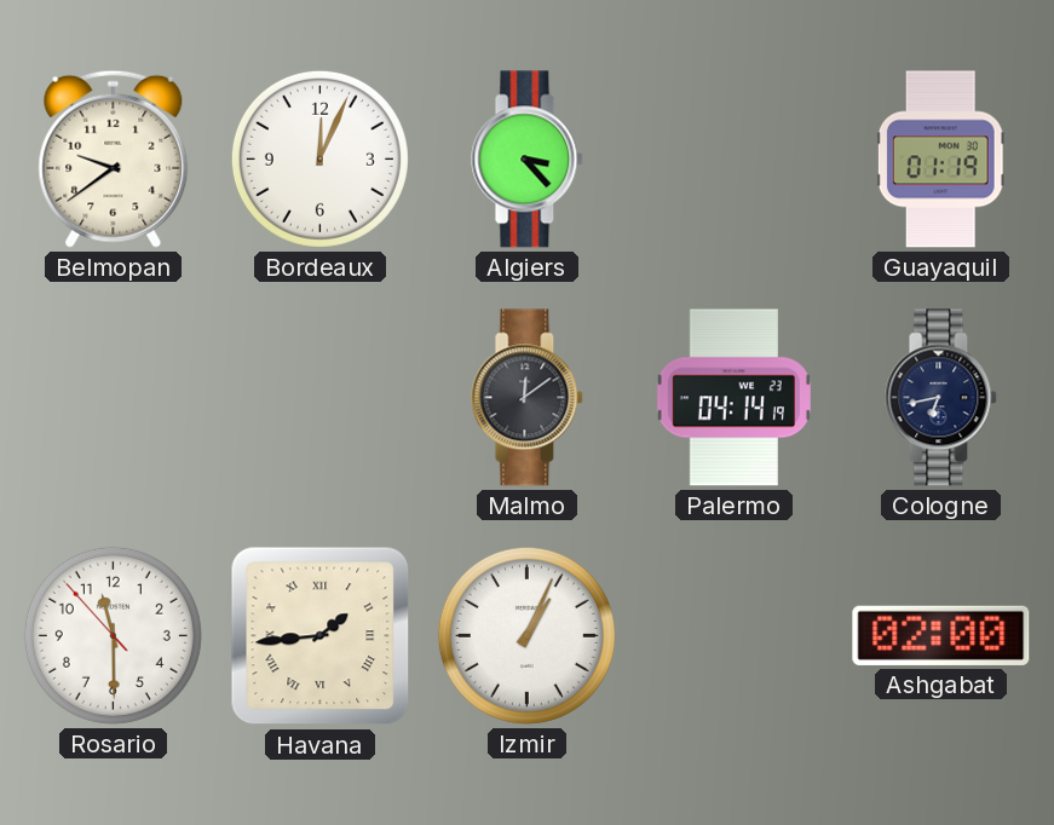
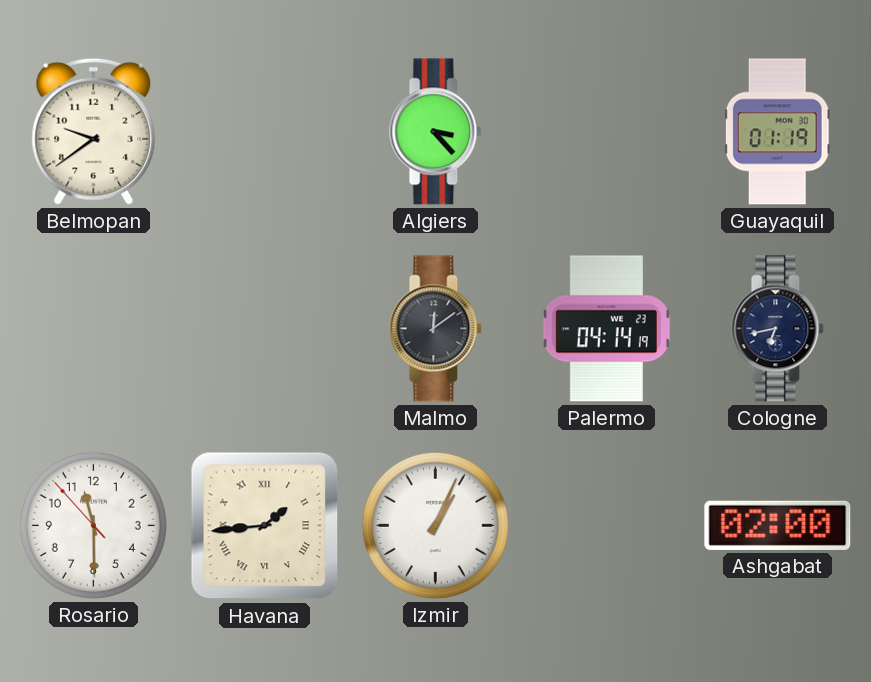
Bordeaux: 12:04 -> none (319, 158)
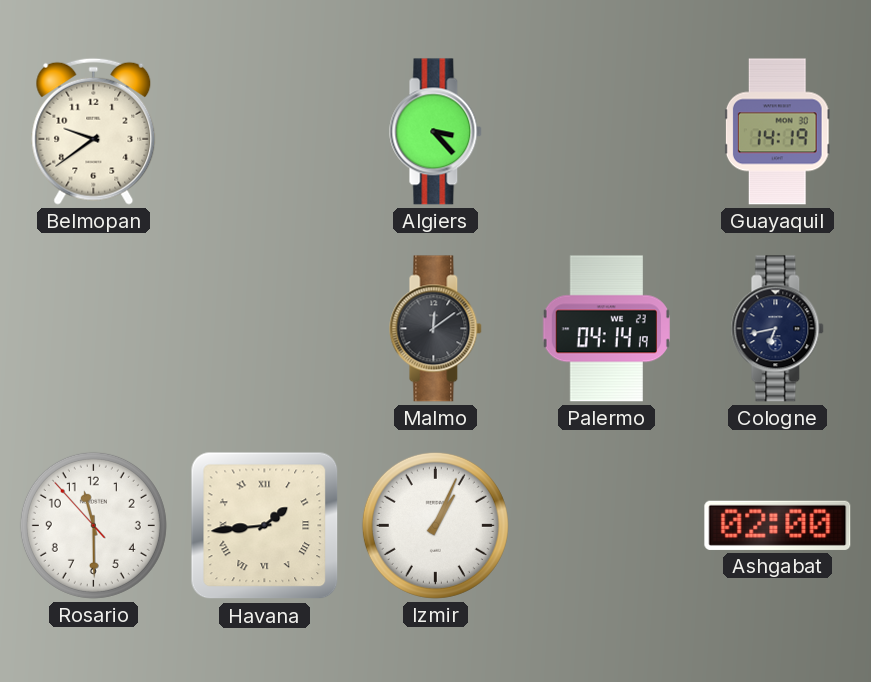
Guayaquil: 01:19 -> 14:19 (777, 132)
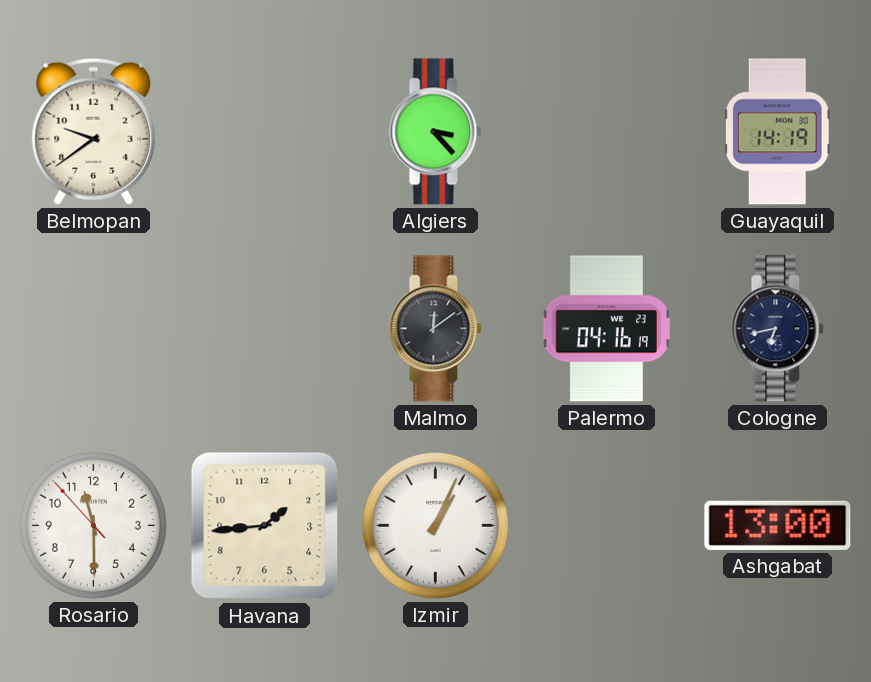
Palermo: 04:14 -> 04:16 (606, 329)
Havana numerals: Roman -> Arabic (265, 526)
Ashgabat: 02:00 -> 13:00 (778, 525)
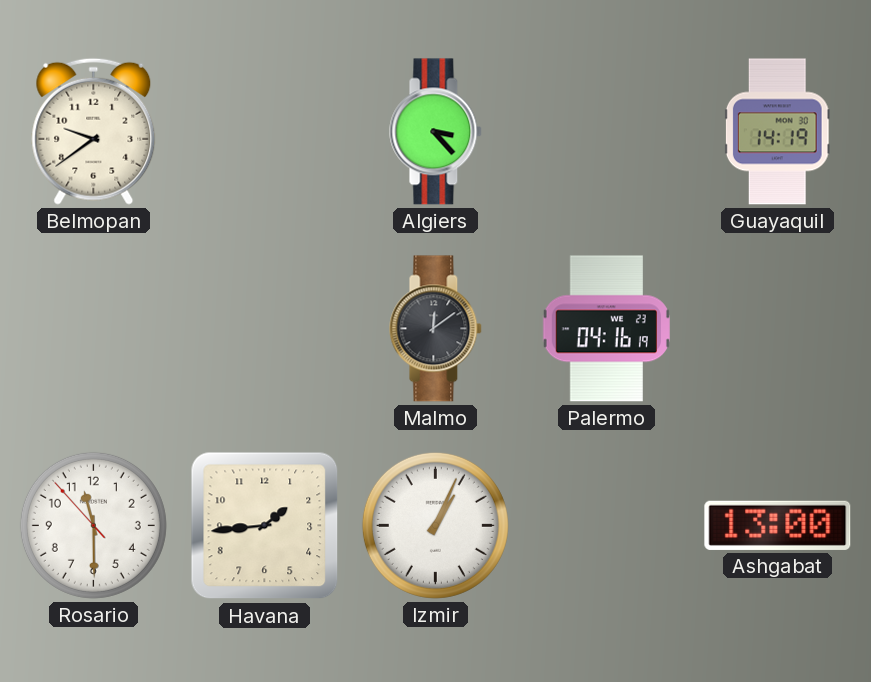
Cologne: 6:43 -> none (778, 329)
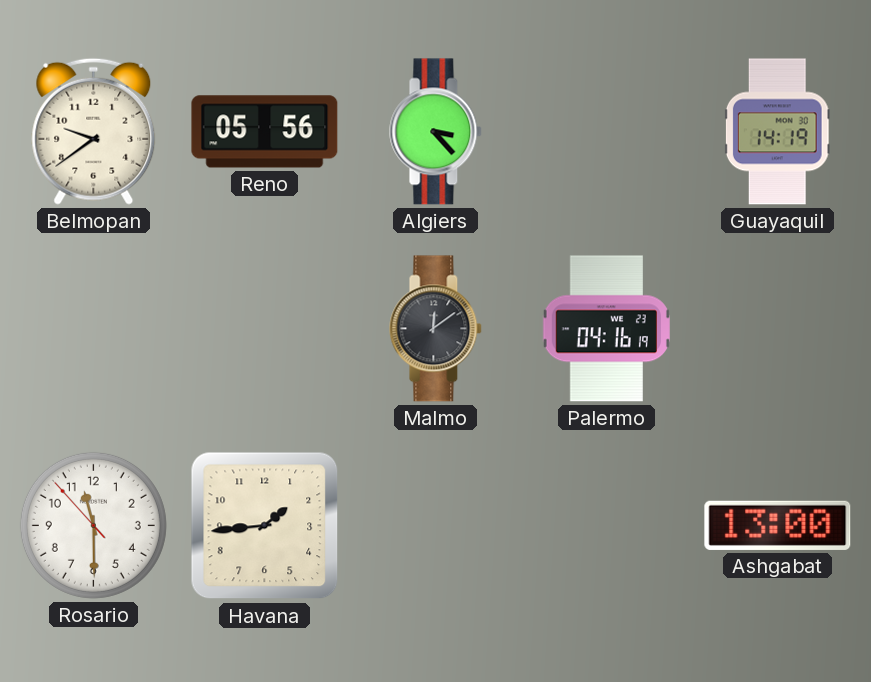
Reno: none -> 05:56 (265, 132)
Izmir: 1:04 -> none (435, 525)
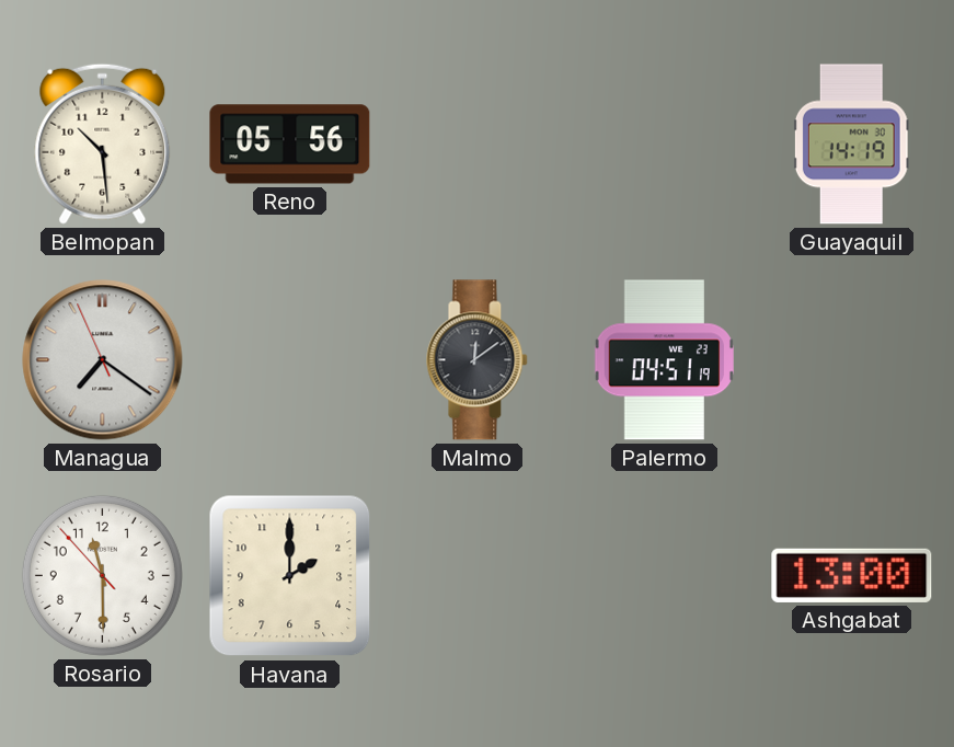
Belmopan: 9:39 -> 10:29 (103, 143)
Algiers: 3:23 -> none (436, 132)
Managua: none -> 7:20 (103, 360)
Palermo: 04:16 -> 04:51 (664, 360)
Havana: 1:44 -> 2:00 (290, 576)
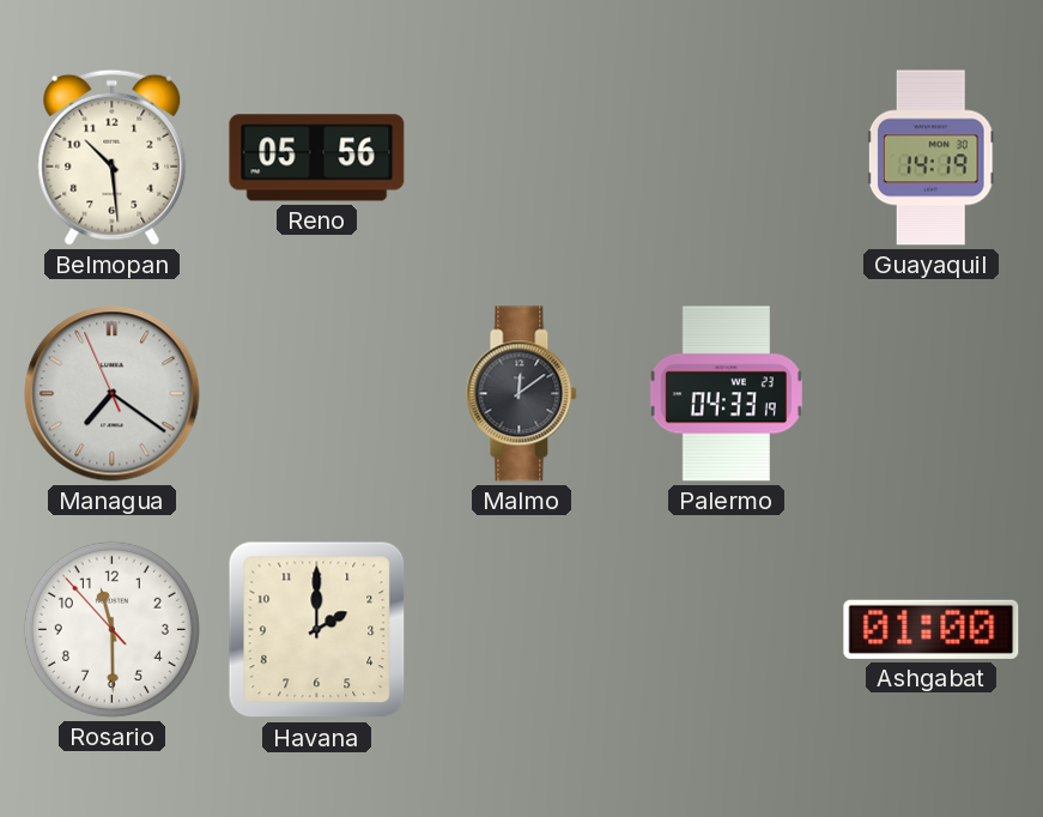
Palermo: 04:51 -> 04:33 (726, 394)
Ashgabat: 13:00 -> 01:00 (932, 629)
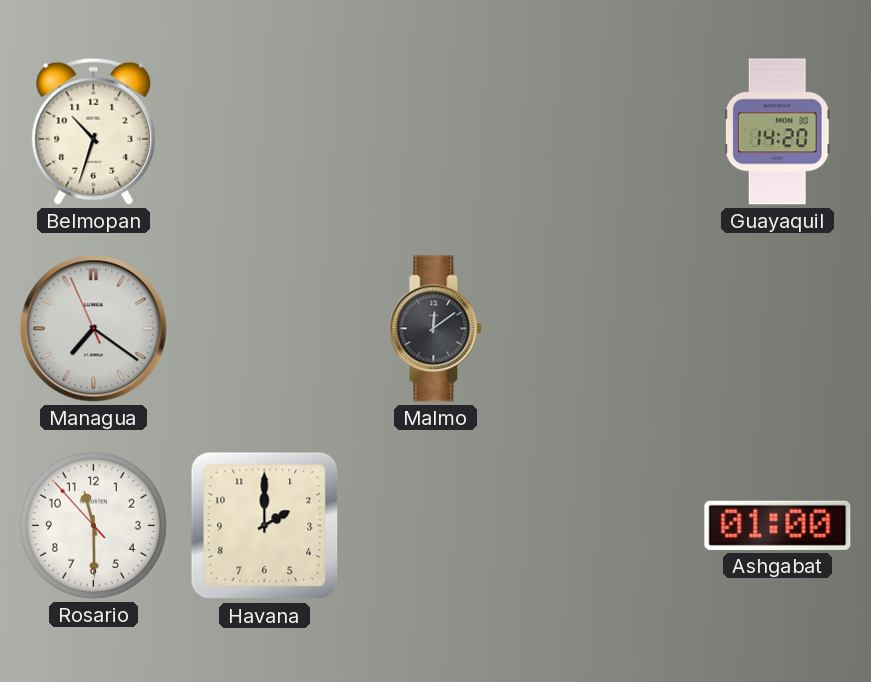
Belmopan: 10:29 -> 10:33 (94, 131)
Reno: 05:56 -> none (317, 158)
Guayaquil: 14:19 -> 14:20 (777, 132)
Palermo: 04:33 -> none (726, 394)
